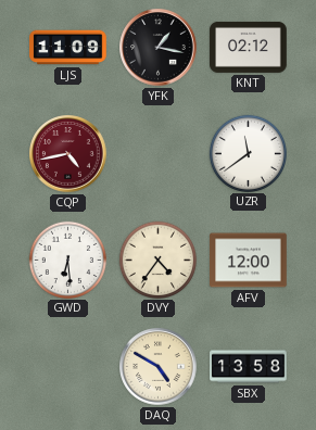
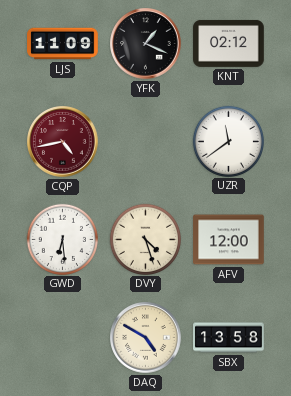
YFK: 1:17 -> 1:19 (146, 44)
DVY: 4:36 -> 4:27 (145, 239)
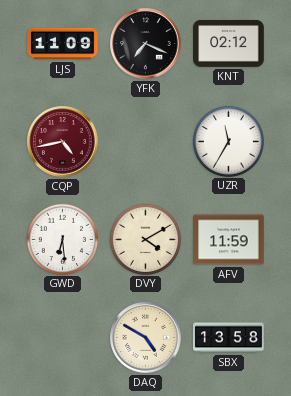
YFK: 1:19 -> 7:19 (146, 44)
UZR: 11:39 -> 11:35 (228, 141)
DVY: 4:27 -> 4:10 (145, 239)
AFV: 12:00 -> 11:59 (229, 240)
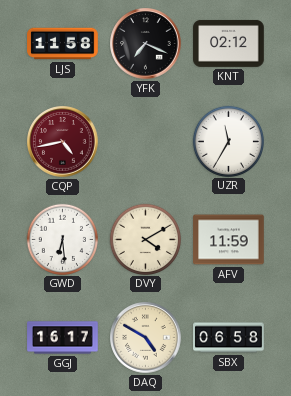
LJS: 11:09 -> 11:58 (63, 44)
GGJ: none -> 16:17 (63, 338)
SBX: 13:58 -> 06:58 (229, 338)
